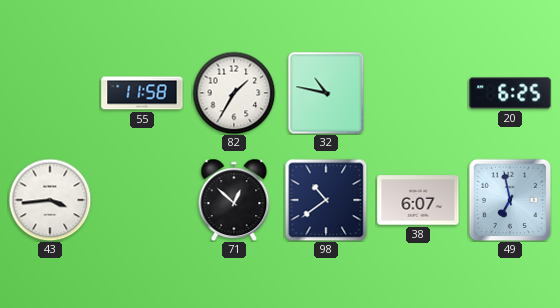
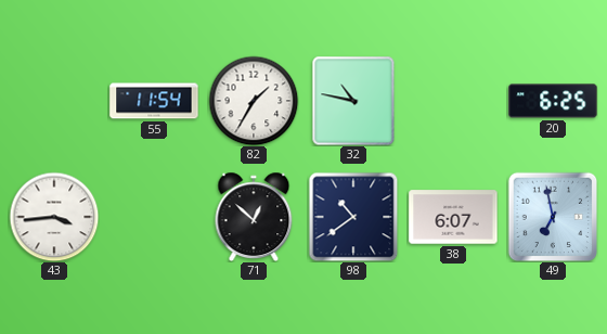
55: 11:58 -> 11:54 (154, 101)
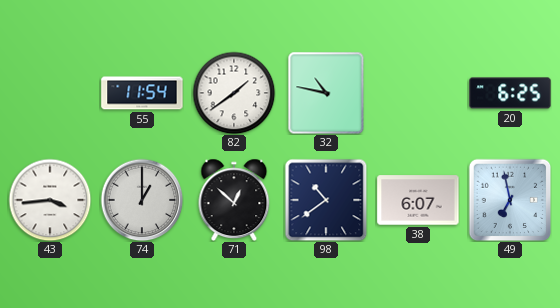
82: 1:35 -> 1:39 (234, 93)
74: none -> 1:00 (142, 200)
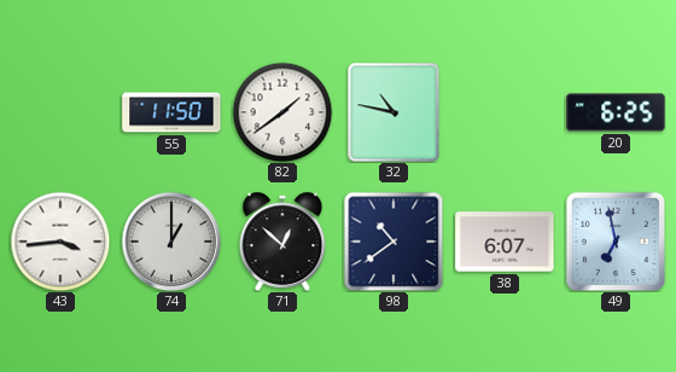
55: 11:54 -> 11:50 (171, 112)
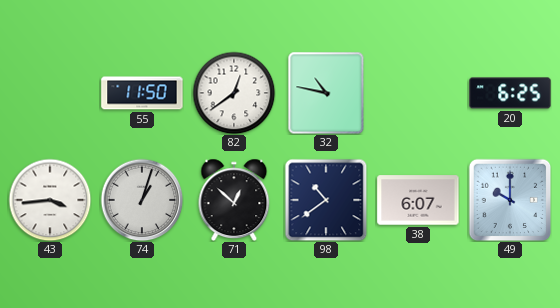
82: 1:39 -> 12:39 (234, 93)
74: 1:00 -> 1:03 (142, 200)
49: 6:58 -> 10:00 (510, 200)
